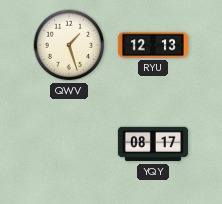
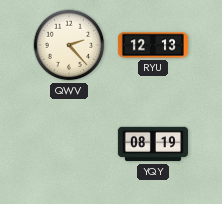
QWV: 1:27 -> 2:23 (69, 45)
YQY: 08:17 -> 08:19 (153, 144)
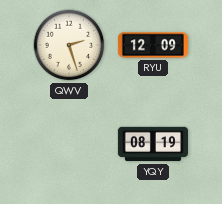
QWV: 2:23 -> 2:27 (69, 45)
RYU: 12:13 -> 12:09 (153, 45)
